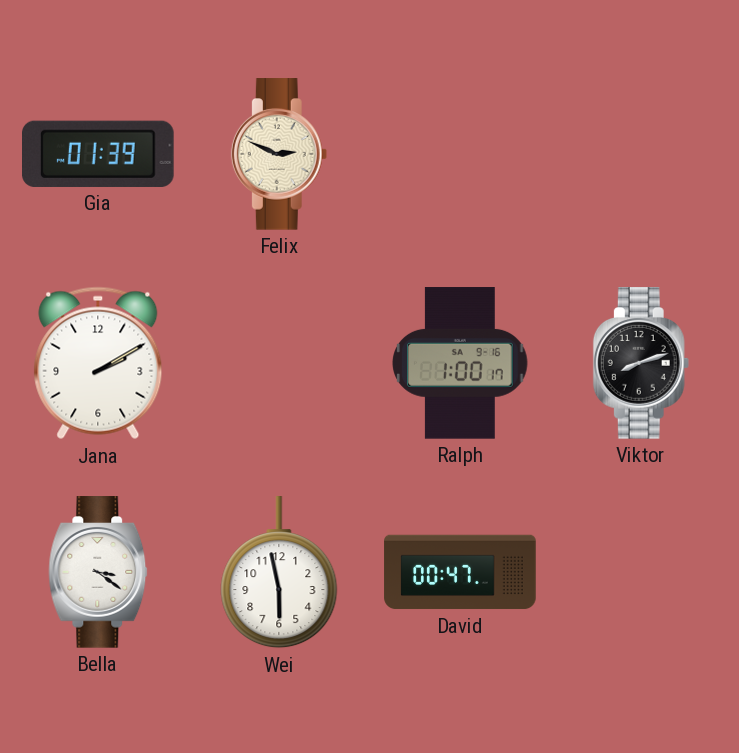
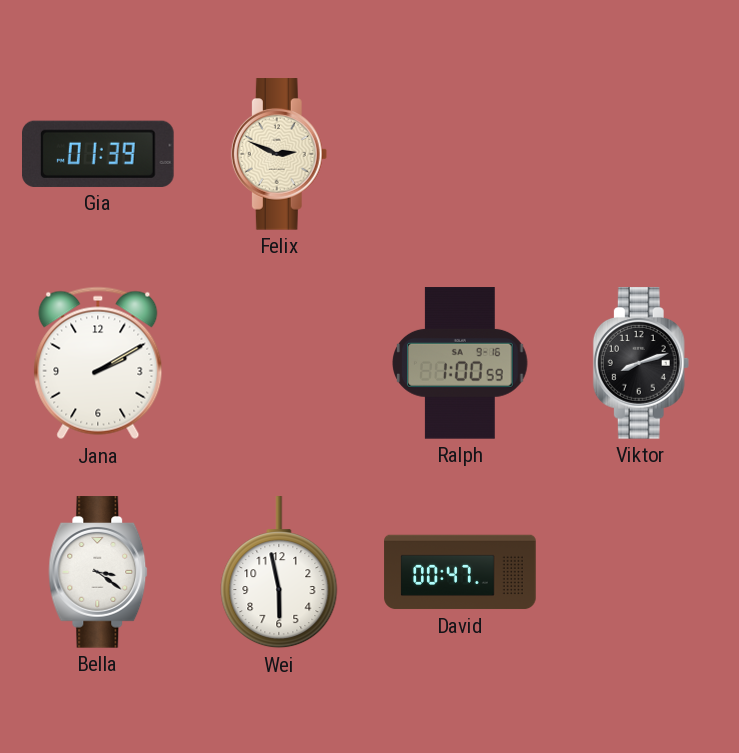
Ralph: 1:00:17 -> 1:00:59 (460, 363)
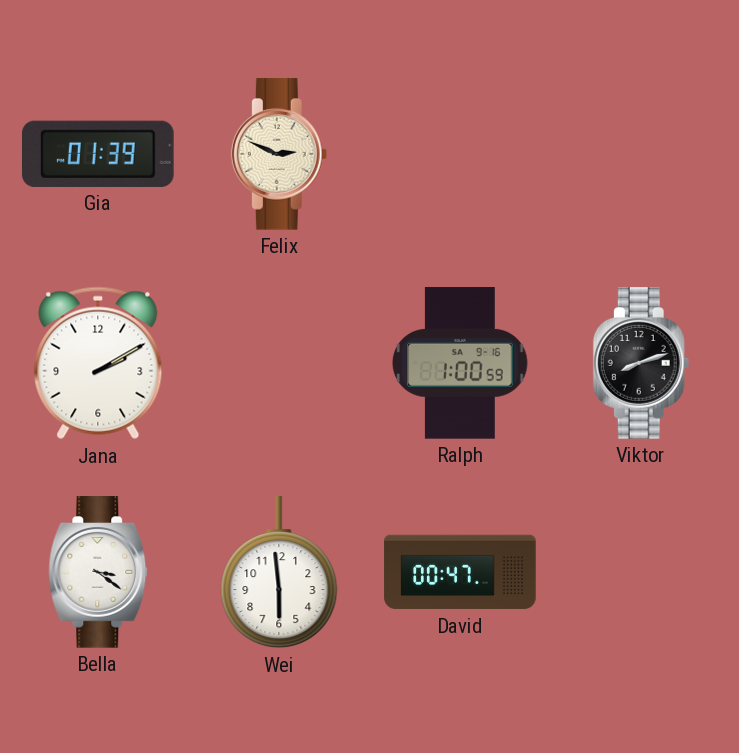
Wei: 5:58 -> 5:59 (279, 573)
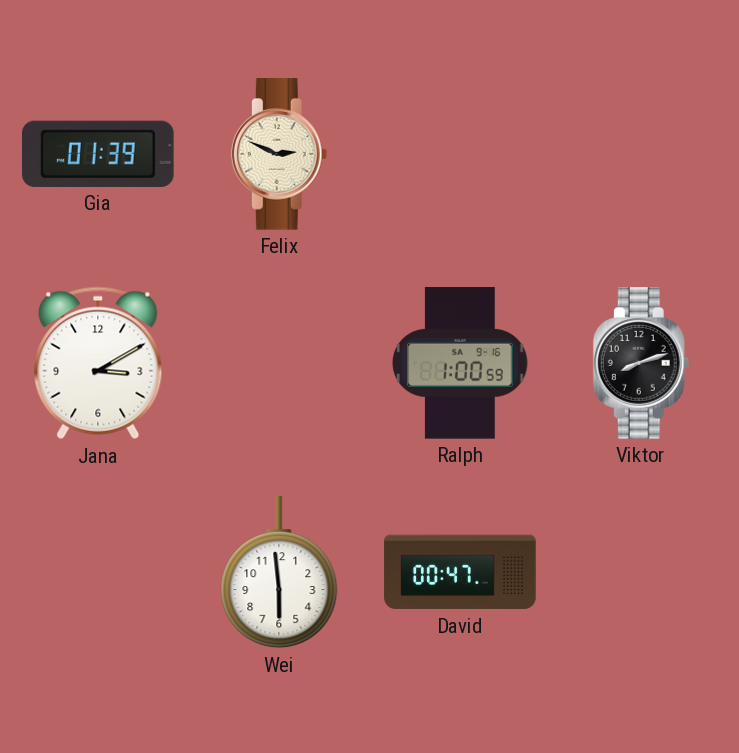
Jana: 2:10 -> 3:10 (98, 363)
Bella: 3:21 -> none (98, 572)
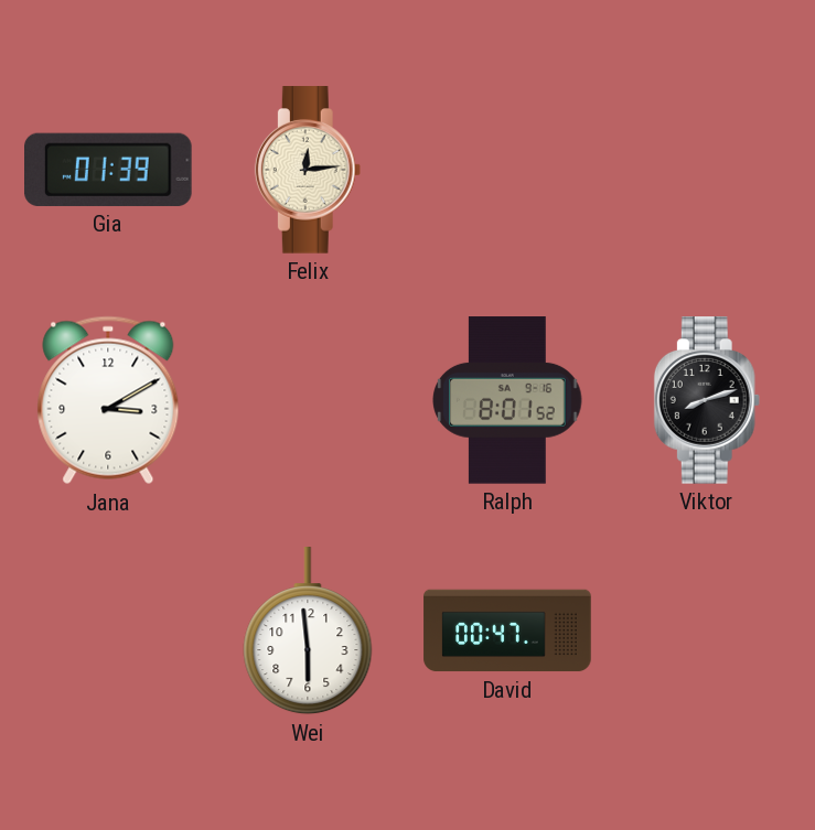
Felix: 2:49 -> 12:14 (308, 170)
Ralph: 1:00 -> 8:01 (507, 400)
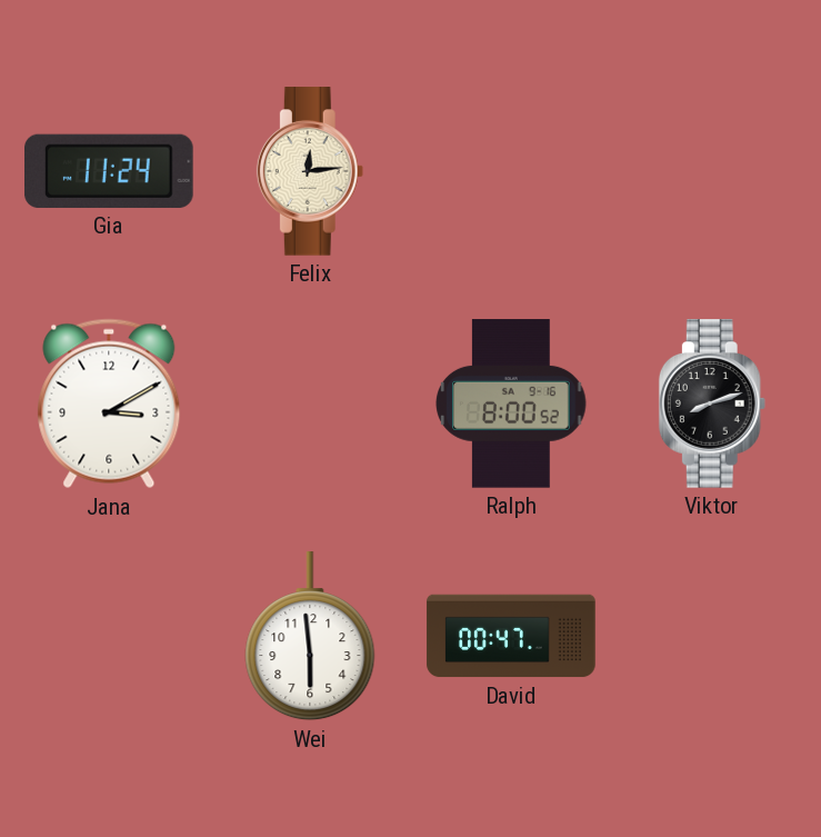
Gia: 01:39 -> 11:24 (110, 171)
Ralph: 8:01 -> 8:00 (511, 403)
